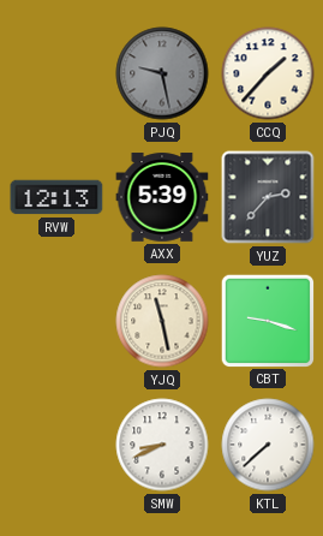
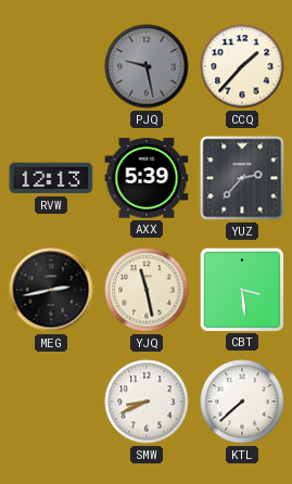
MEG: none -> 2:43 (51, 290)
CBT: 9:18 -> 3:29 (241, 289)
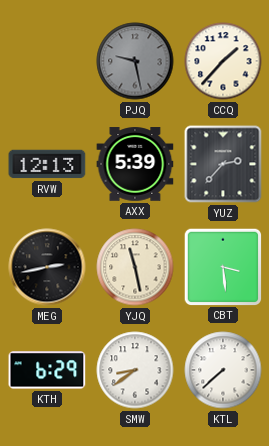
KTH: none -> 6:29 (47, 370)
SMW: 8:41 -> 8:39 (135, 370)
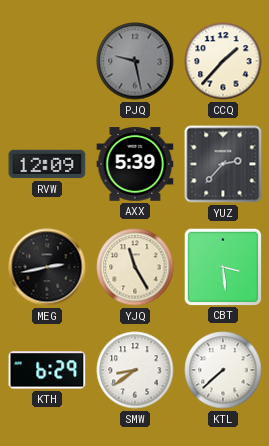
RVW: 12:13 -> 12:09 (47, 164)
YJQ: 11:28 -> 11:25 (135, 267)
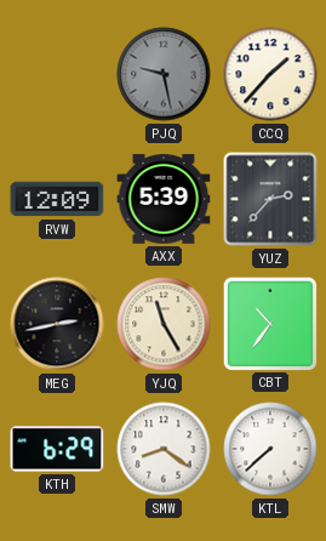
CBT: 3:29 -> 10:36 (269, 323)
SMW: 8:39 -> 8:21 (164, 449)
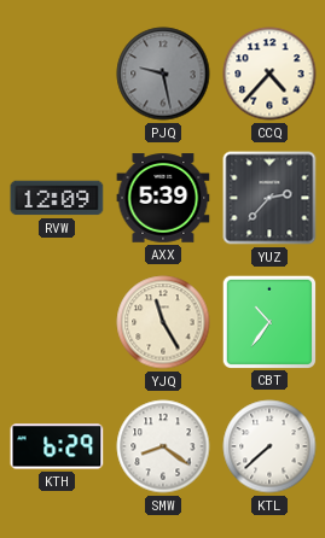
CCQ: 1:37 -> 4:37 (269, 74)
MEG: 2:43 -> none (57, 324)
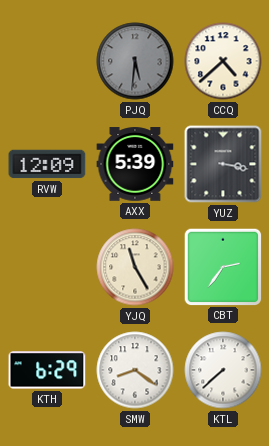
PJQ: 9:28 -> 5:31 (135, 61)
CCQ: 4:37 -> 4:38 (223, 61)
YUZ: 2:37 -> 3:17 (223, 164)
CBT: 10:36 -> 2:36 (222, 266)
